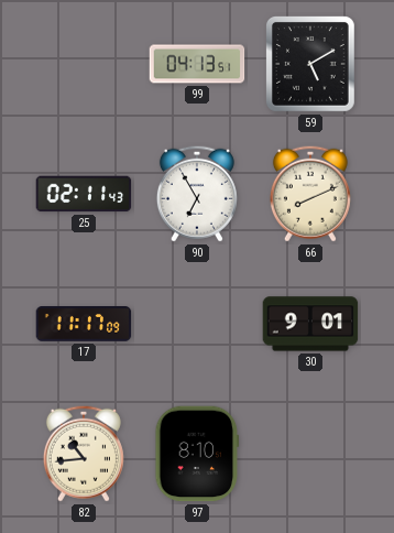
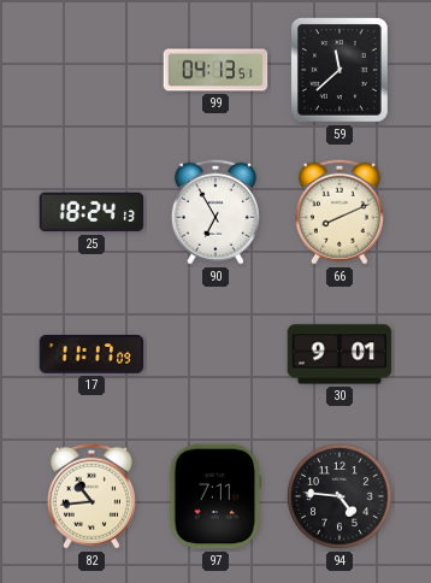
59: 5:10 -> 11:38 (341, 71)
25: 02:11 -> 18:24 (91, 212)
97: 8:10 -> 7:11 (215, 496)
94: none -> 4:46 (340, 496)
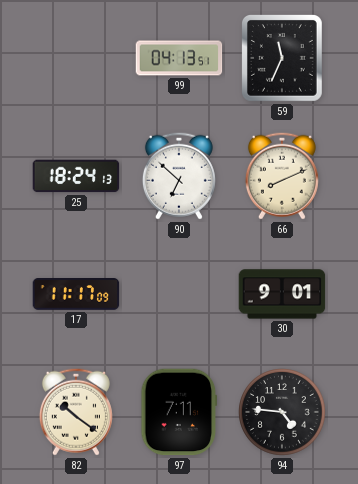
59: 11:38 -> 11:34 (283, 59)
90: 6:55 -> 6:52 (179, 176)
82: 10:44 -> 10:21 (76, 412)
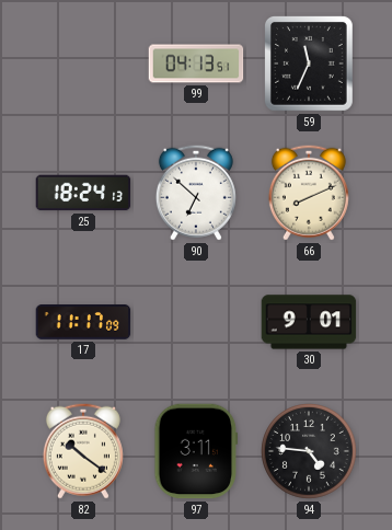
97: 7:11 -> 3:11 (196, 451)
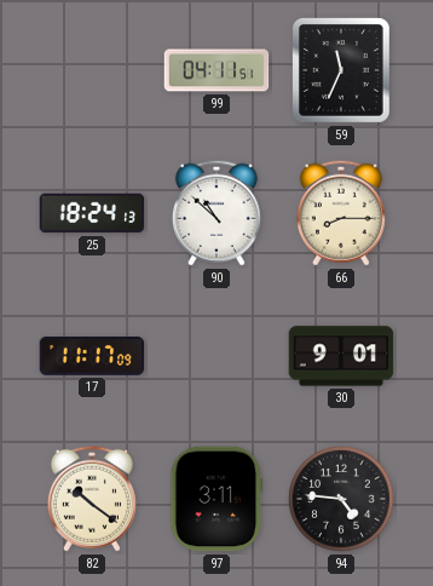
99: 04:13 -> 04:11 (217, 70)
90: 6:52 -> 10:52 (217, 213)
66: 8:11 -> 8:15 (341, 213)
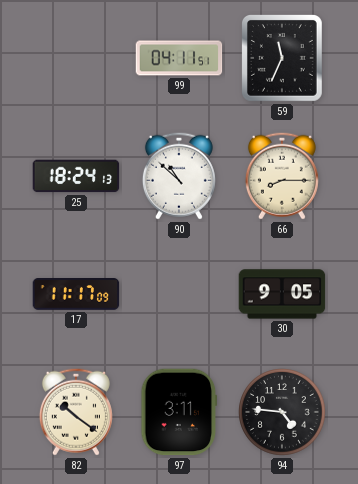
30: 9:01 -> 9:05 (282, 294)
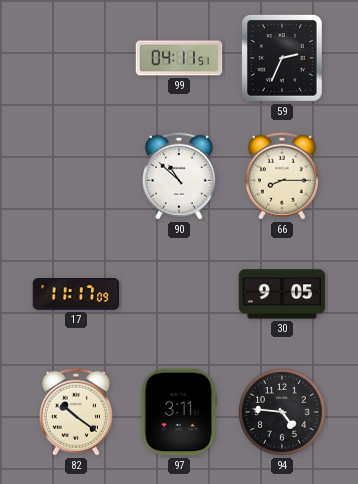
59: 11:34 -> 2:34 (283, 59)
25: 18:24 -> none (76, 176)
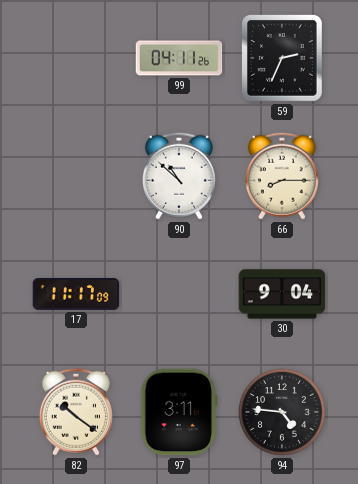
99: 04:11:51 -> 04:11:26 (179, 58)
30: 9:05 -> 9:04 (282, 294)
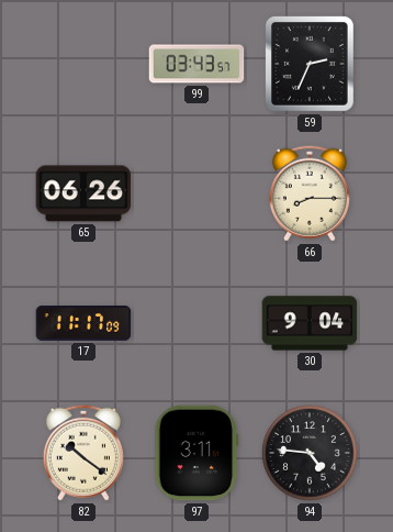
99: 04:11 -> 03:43 (196, 64)
65: none -> 06:26 (83, 193)
90: 10:52 -> none (179, 176)
